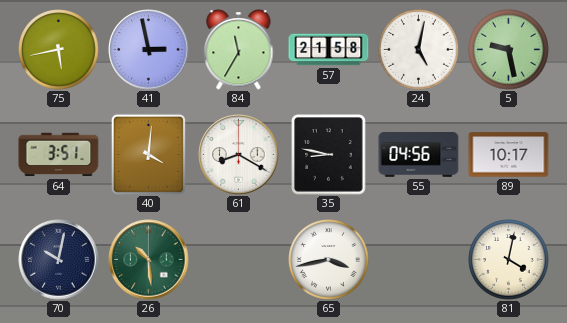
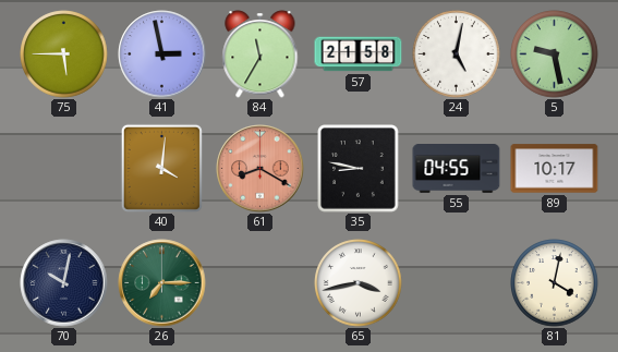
75: 5:43 -> 5:45 (64, 54)
64: 3:51 -> none (59, 155)
61 dial: white -> salmon (260, 169)
55: 04:56 -> 04:55 (457, 169)
26: 10:29 -> 7:15 (162, 283)
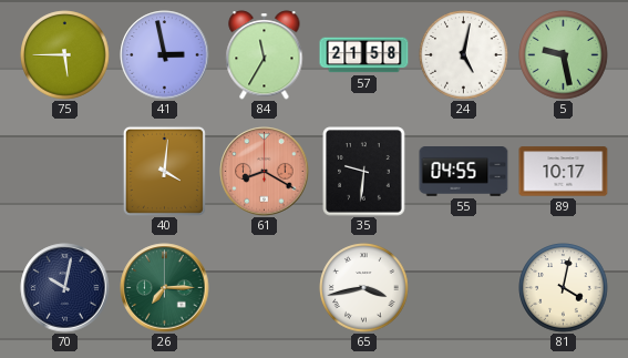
35: 8:47 -> 9:31 (364, 172)
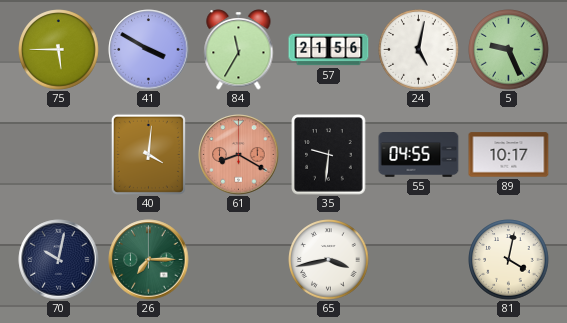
41: 2:58 -> 3:50 (149, 50)
57: 21:58 -> 21:56 (329, 50)
5: 9:28 -> 9:26 (509, 50)
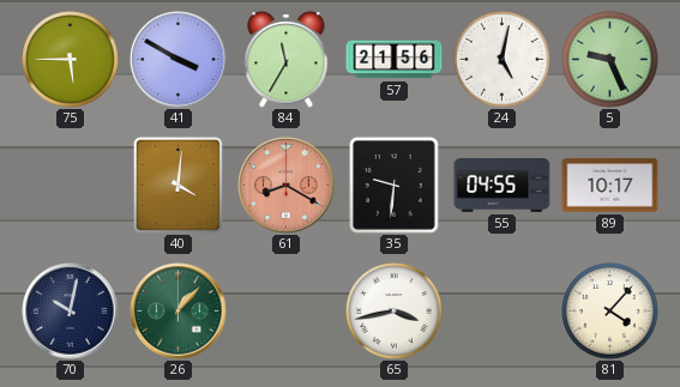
26: 7:15 -> 1:07 (179, 312)
81: 4:02 -> 4:07 (610, 312)
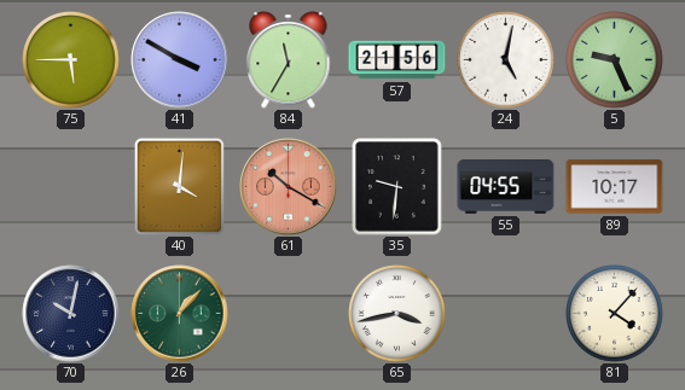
61: 8:20 -> 10:20 (289, 187)
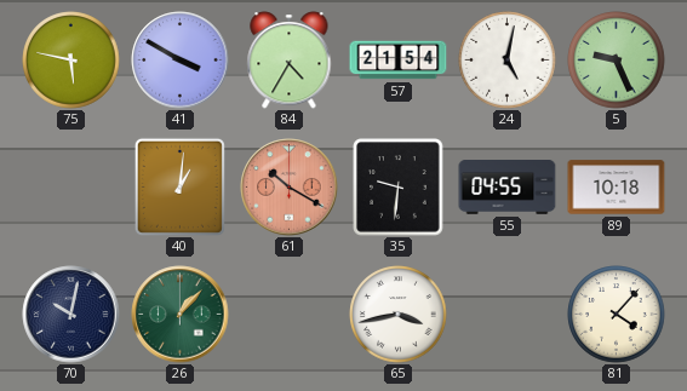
75: 5:45 -> 5:47 (71, 61)
84: 11:35 -> 4:35 (290, 61)
57: 21:56 -> 21:54 (399, 61)
40: 4:01 -> 1:01 (179, 186)
89: 10:17 -> 10:18 (617, 188)
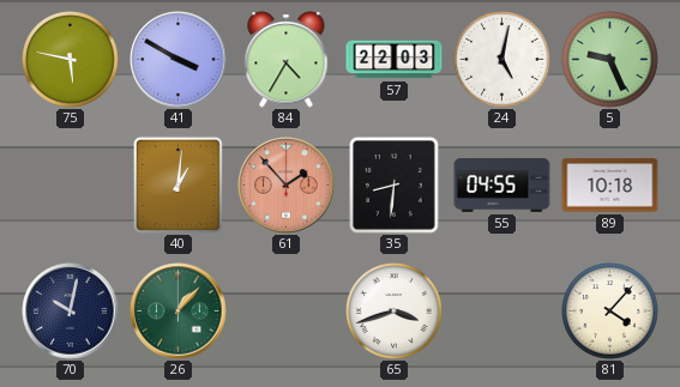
57: 21:54 -> 22:03 (395, 60)
61: 10:20 -> 1:53 (287, 186)
35: 9:31 -> 8:31 (395, 186)
65: 3:43 -> 3:42 (395, 312)
